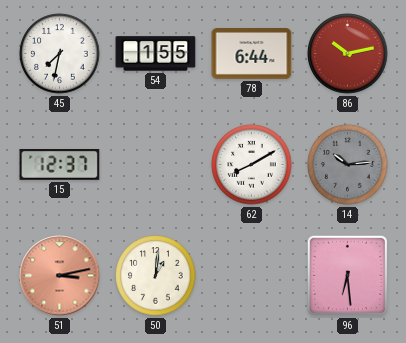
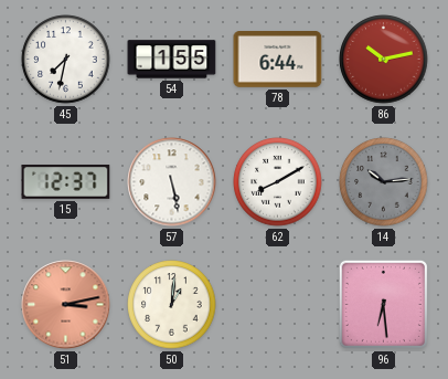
57: none -> 5:28 (172, 182)
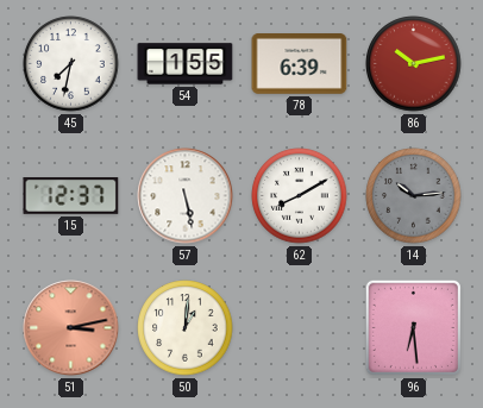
78: 6:44 -> 6:39 (300, 64)
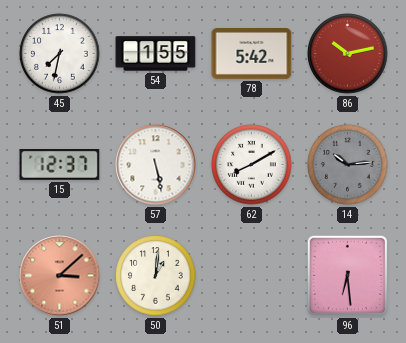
78: 6:39 -> 5:42 (252, 54)
51: 3:13 -> 3:08 (60, 276)
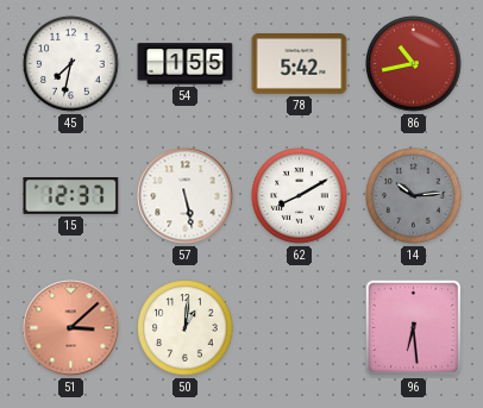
86: 10:13 -> 10:43 (414, 64)
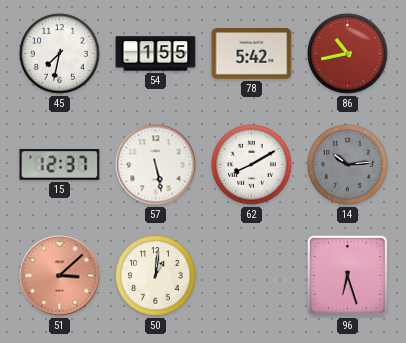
96: 6:29 -> 6:27 (347, 275)
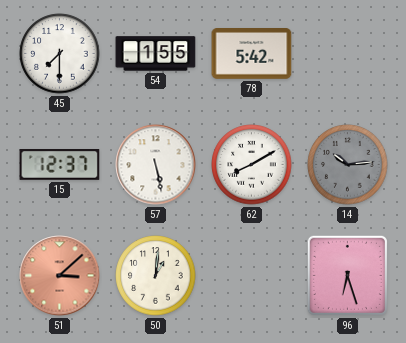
45: 7:32 -> 7:30 (60, 54)
86: 10:43 -> none (348, 54)
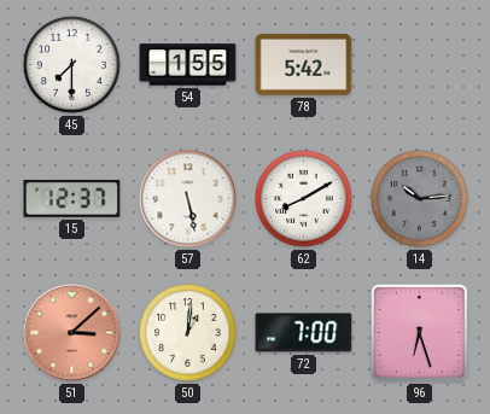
72: none -> 7:00 (304, 333)
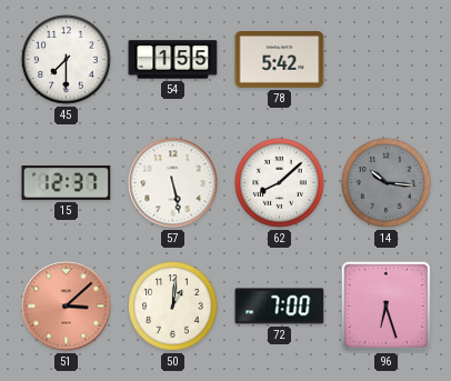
62: 8:10 -> 8:08 (280, 183)
14: 10:14 -> 10:16 (387, 183)
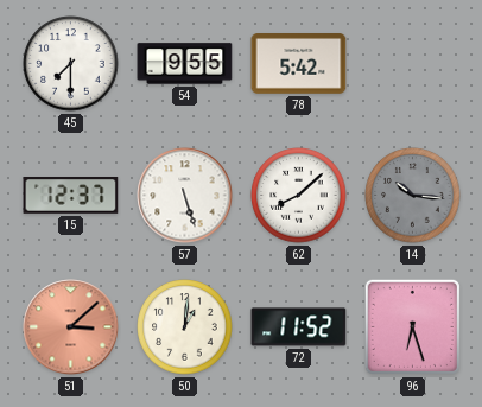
54: 1:55 -> 9:55 (185, 64)
57: 5:28 -> 5:27 (185, 196)
72: 7:00 -> 11:52 (299, 327)
